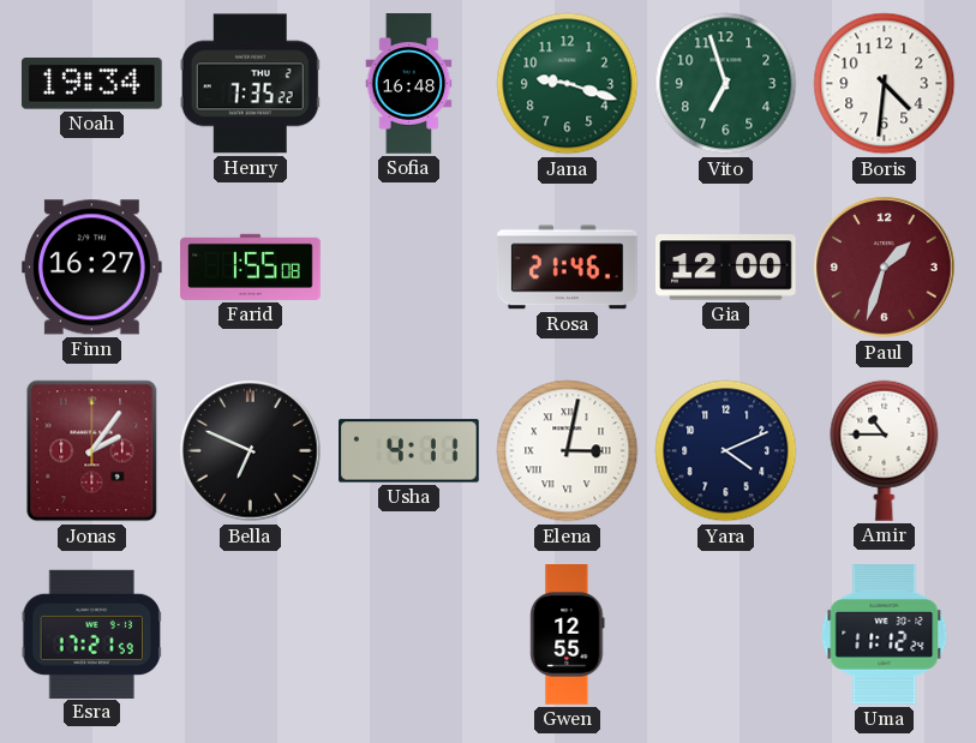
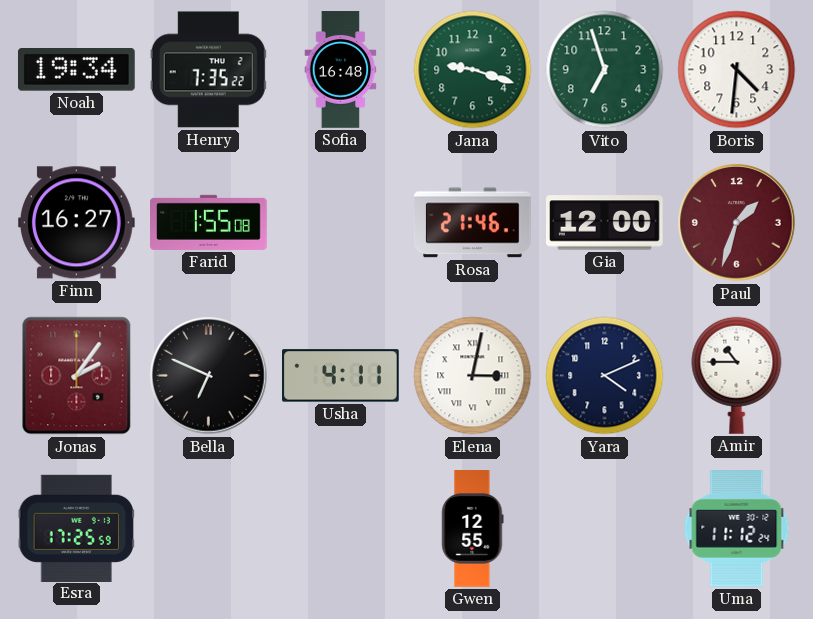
Esra: 17:21 -> 17:25 (76, 528)
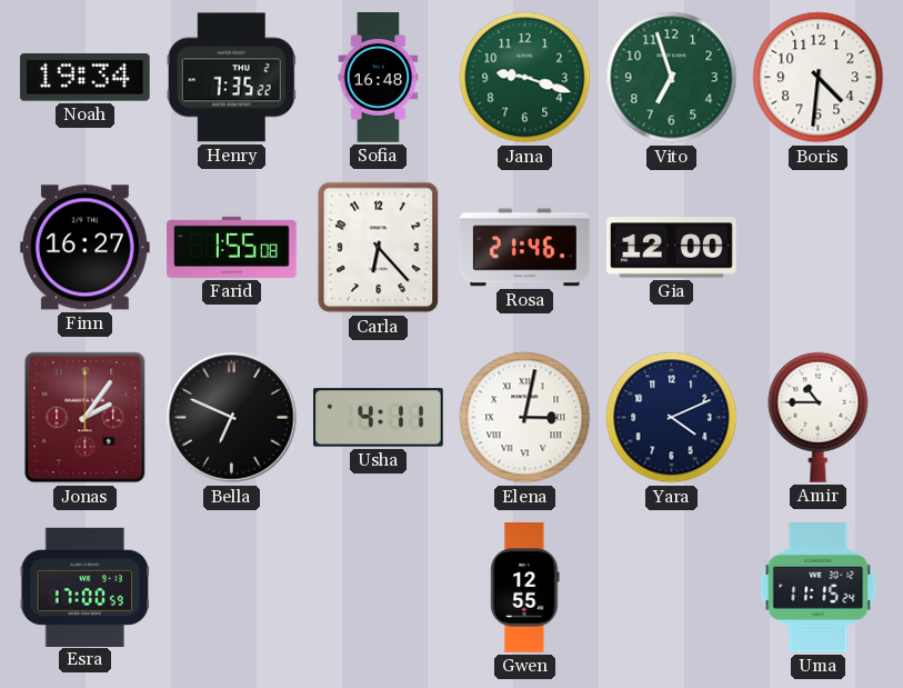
Carla: none -> 6:23 (379, 248)
Paul: 1:33 -> none (737, 223)
Esra: 17:25 -> 17:00 (84, 587)
Uma: 11:12 -> 11:15 (819, 588)
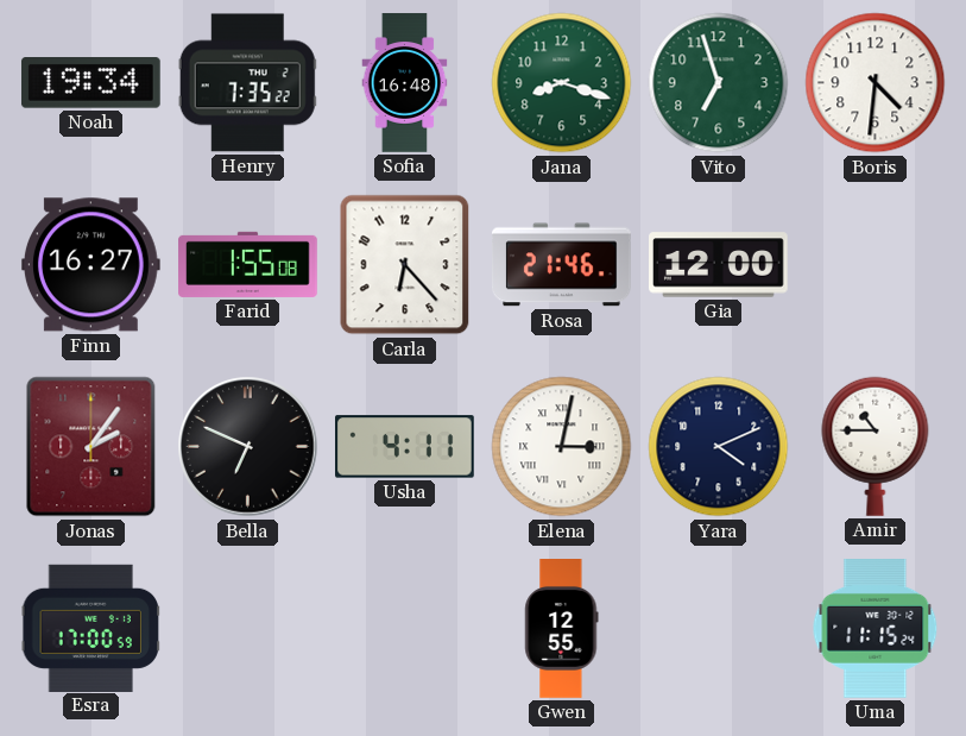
Jana: 9:18 -> 8:18 (562, 83)
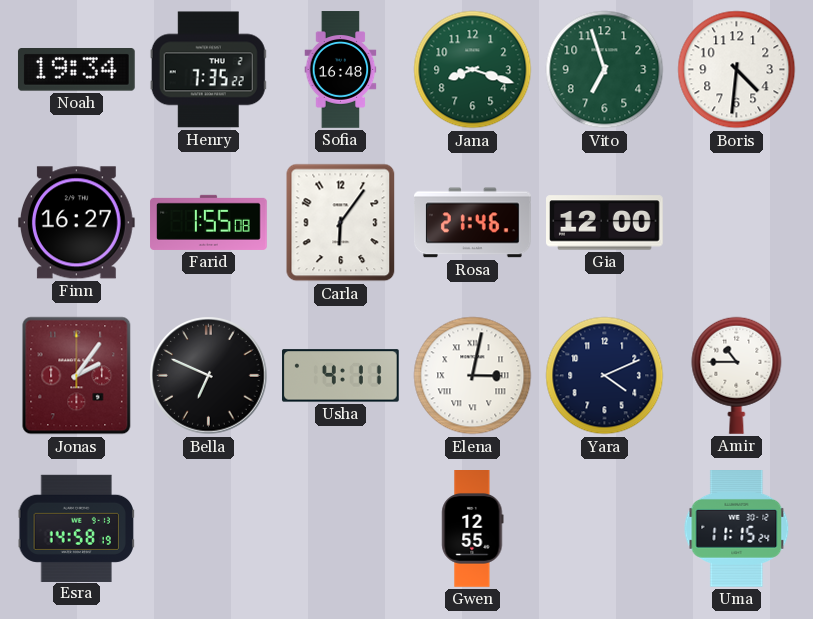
Carla: 6:23 -> 6:06 (341, 223)
Esra: 17:00 -> 14:58 (76, 528)
